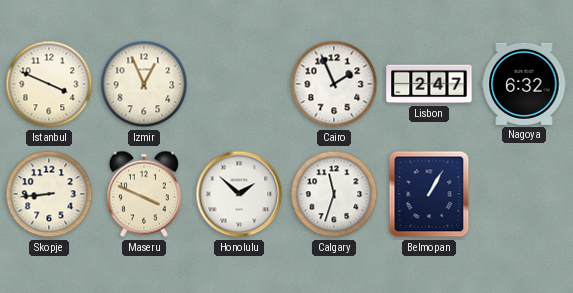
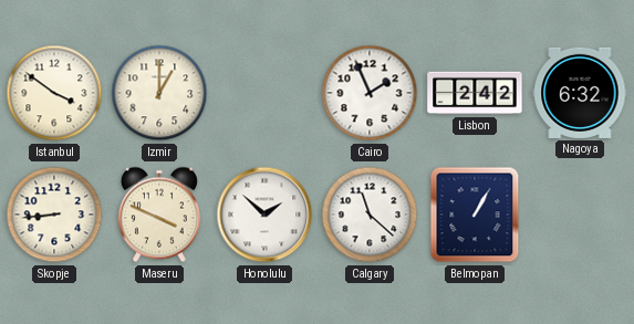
Istanbul: 3:49 -> 3:51 (54, 93)
Izmir: 12:56 -> 1:00 (159, 93)
Lisbon: 2:47 -> 2:42 (475, 93)
Calgary: 11:33 -> 11:22 (370, 215)
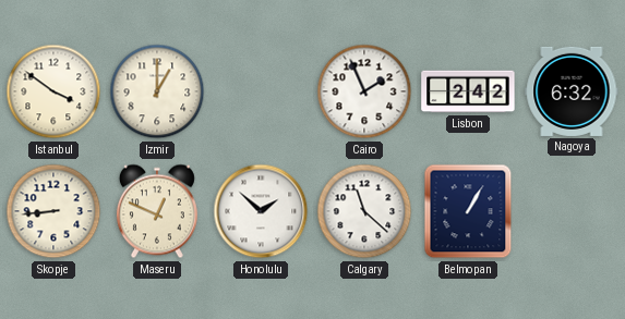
Maseru: 3:49 -> 12:49 (157, 211)
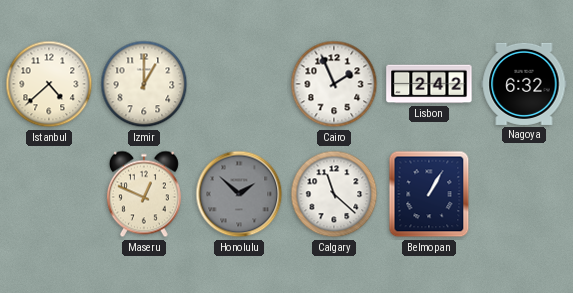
Istanbul: 3:51 -> 4:38 (49, 84)
Skopje: 8:44 -> none (53, 211)
Honolulu dial: white -> grey (239, 194)
